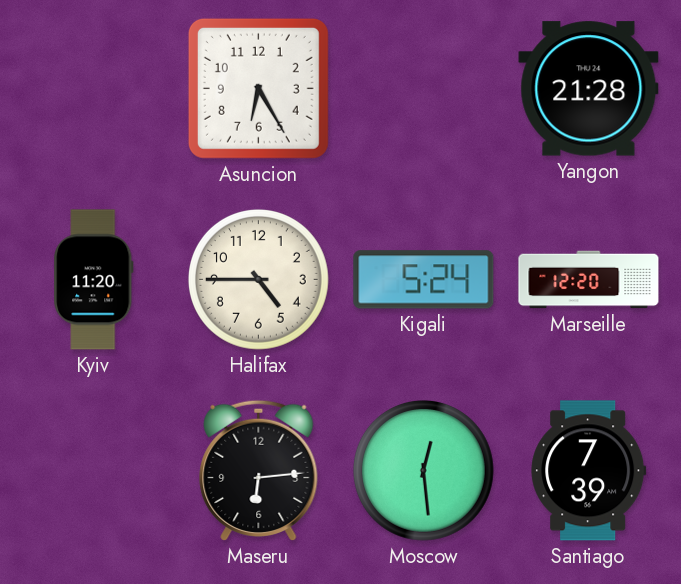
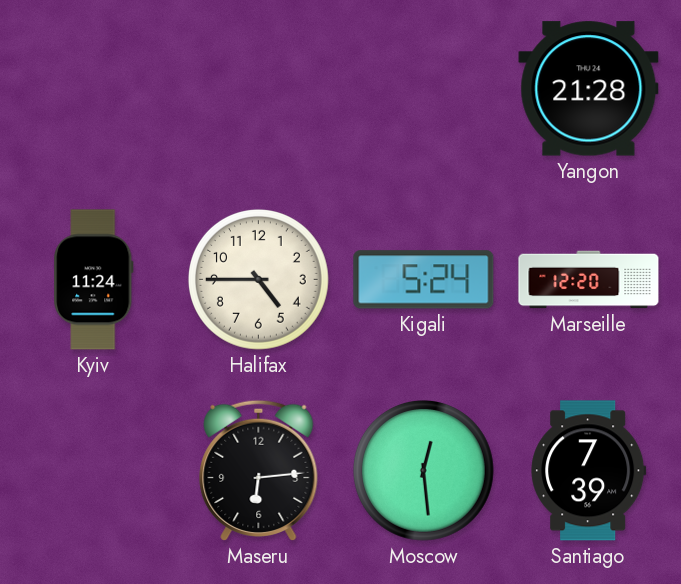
Asuncion: 6:25 -> none (258, 88)
Kyiv: 11:20 -> 11:24 (94, 280)
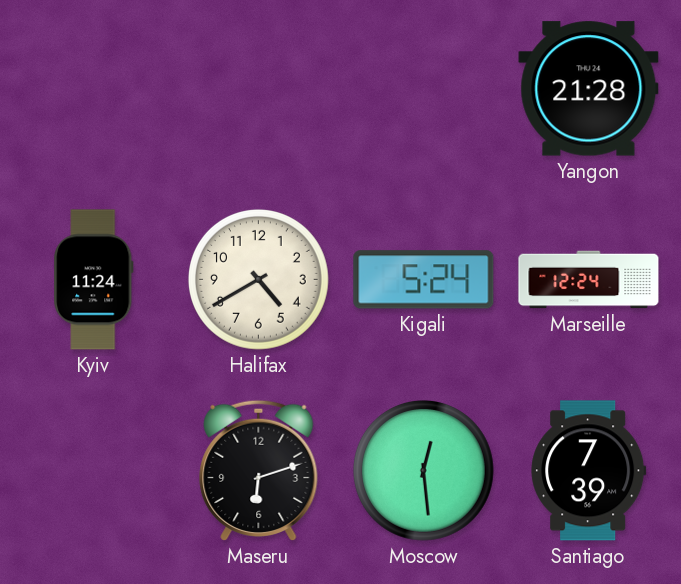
Halifax: 4:45 -> 4:40 (258, 279)
Marseille: 12:20 -> 12:24 (589, 280)
Maseru: 6:14 -> 6:12 (259, 470)
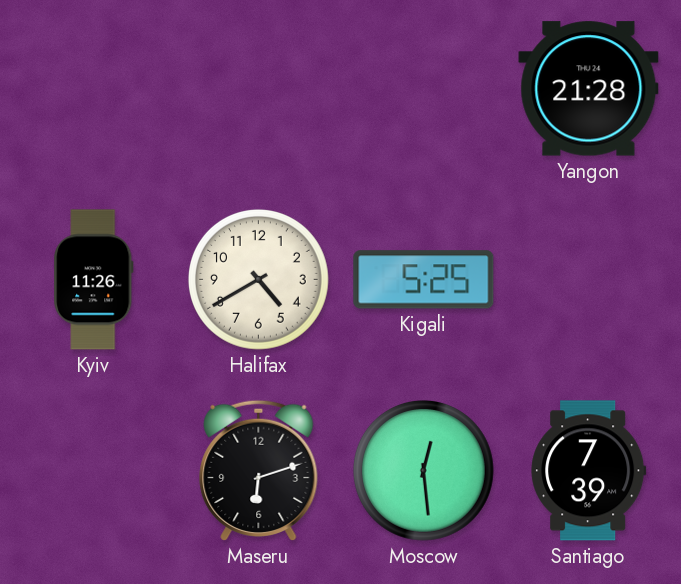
Kyiv: 11:24 -> 11:26 (94, 280)
Kigali: 5:24 -> 5:25 (424, 280)
Marseille: 12:24 -> none (589, 280)
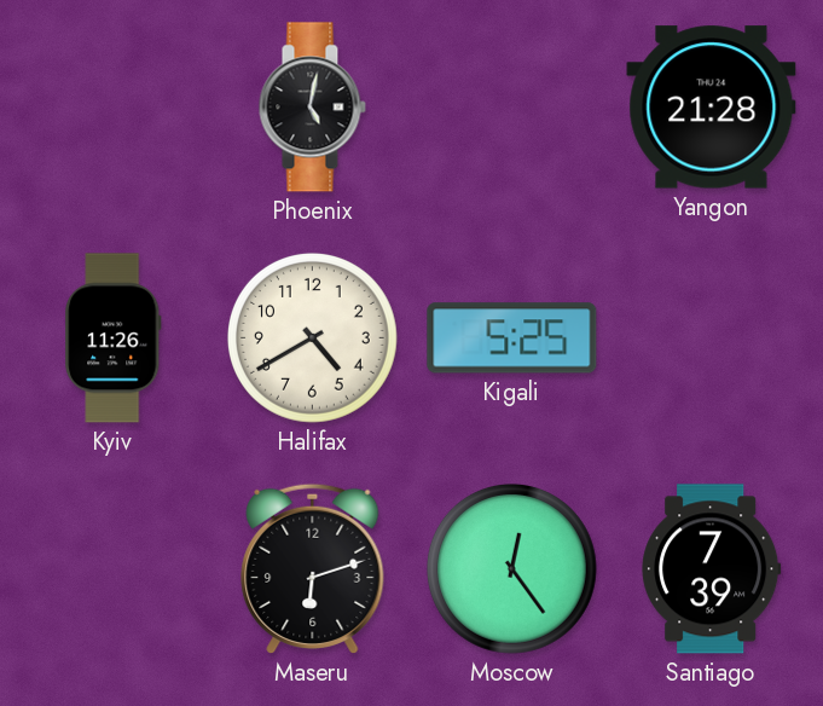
Phoenix: none -> 5:02 (312, 108)
Moscow: 12:29 -> 12:24 (511, 568)
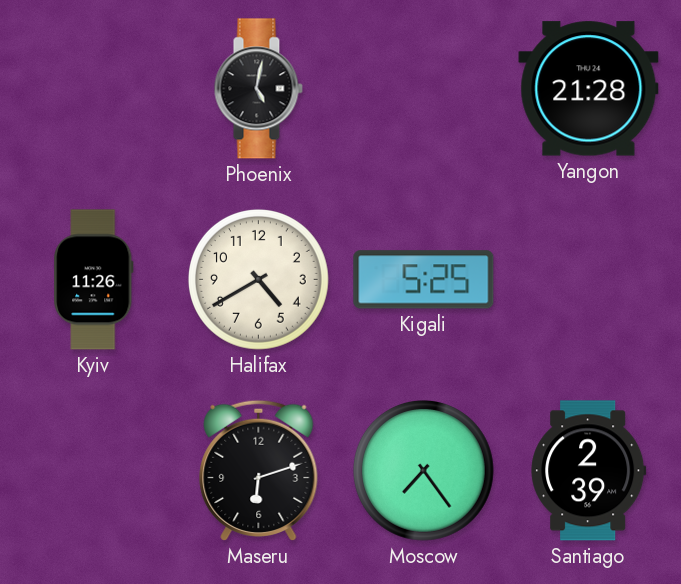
Moscow: 12:24 -> 7:24 (423, 470)
Santiago: 7:39 -> 2:39 (589, 471)
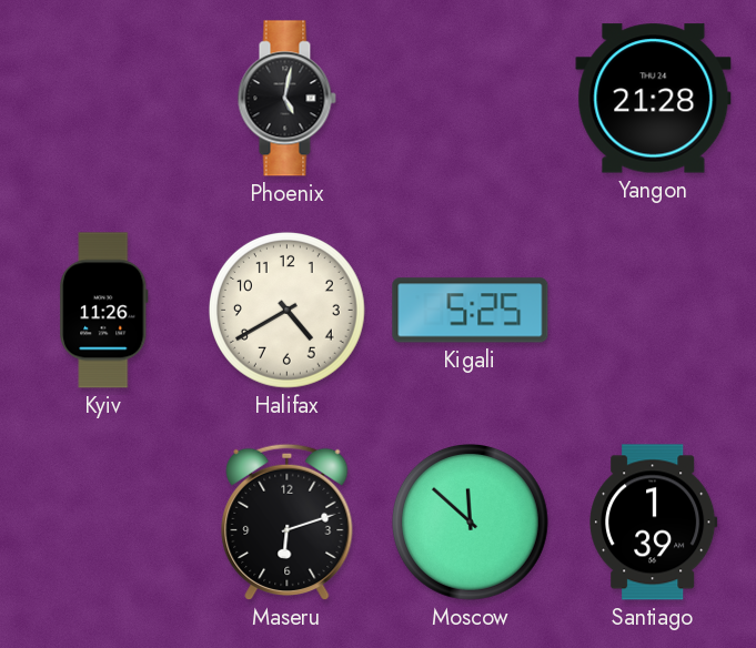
Moscow: 7:24 -> 11:52 (470, 522)
Santiago: 2:39 -> 1:39 (654, 523)
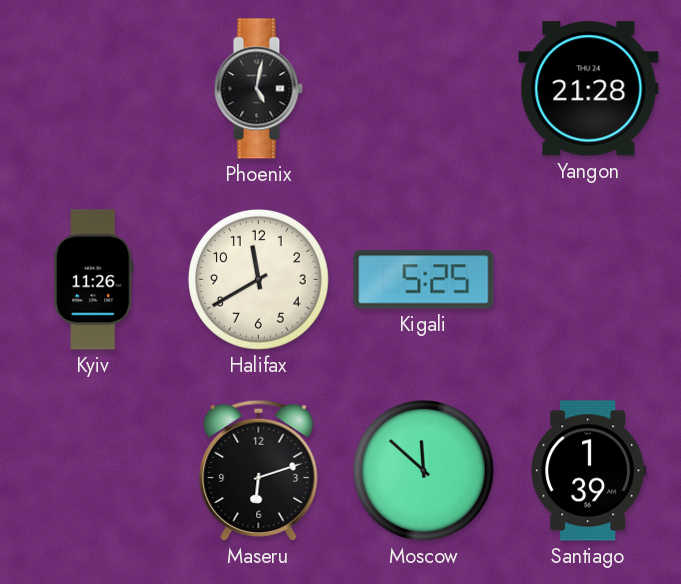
Halifax: 4:40 -> 11:40 (258, 279)
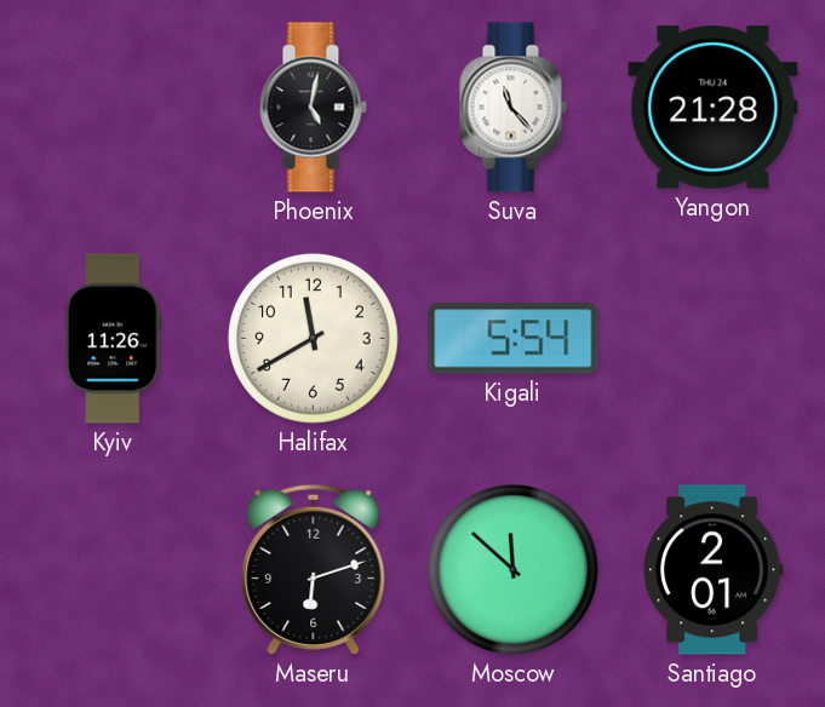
Suva: none -> 11:23 (512, 108)
Kigali: 5:25 -> 5:54 (514, 339)
Santiago: 1:39 -> 2:01 (714, 570)
